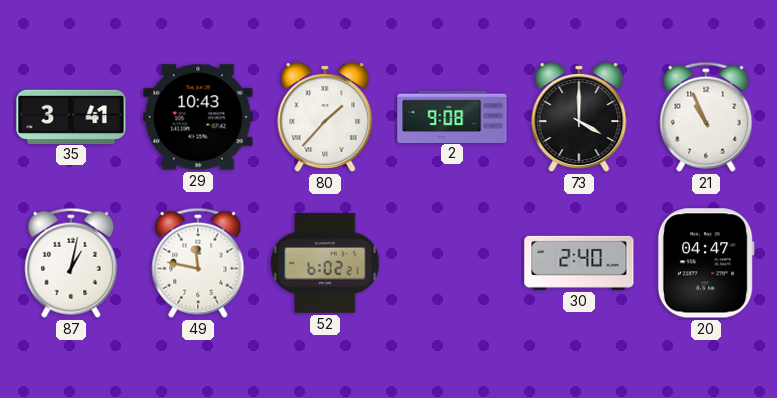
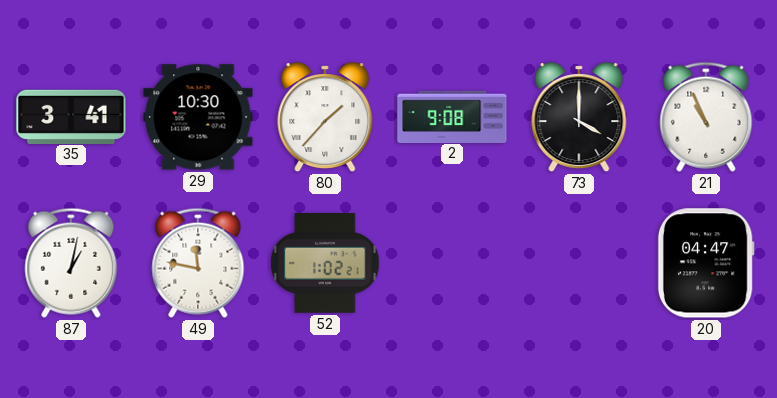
29: 10:43 -> 10:30 (198, 117)
52: 6:02 -> 1:02 (325, 263)
30: 2:40 -> none (579, 263)
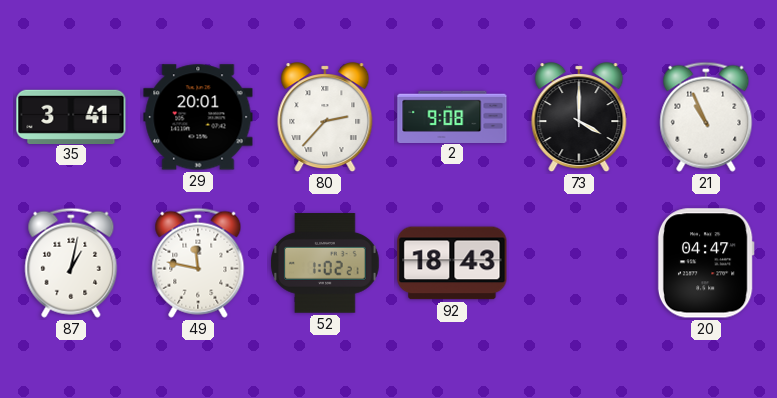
29: 10:30 -> 20:01 (198, 117)
80: 1:37 -> 2:37 (325, 118)
92: none -> 18:43 (452, 263)
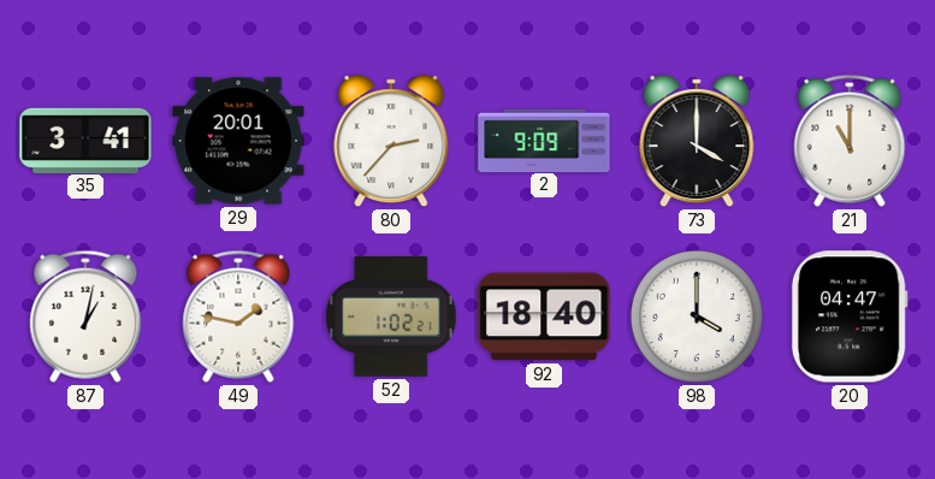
2: 9:08 -> 9:09 (544, 140)
21: 10:56 -> 11:00 (850, 141)
49: 11:47 -> 1:47 (238, 317)
92: 18:43 -> 18:40 (544, 317)
98: none -> 4:00 (697, 317)
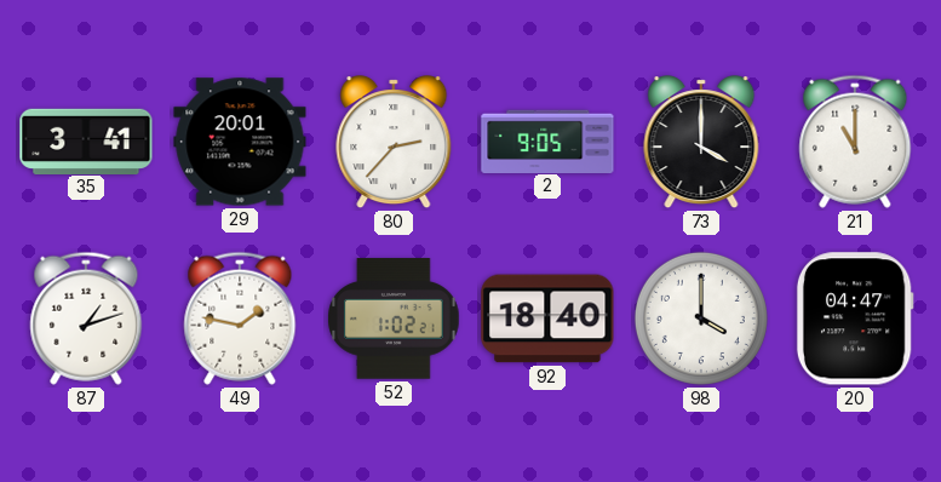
2: 9:09 -> 9:05 (547, 140)
87: 1:02 -> 1:12 (86, 319)
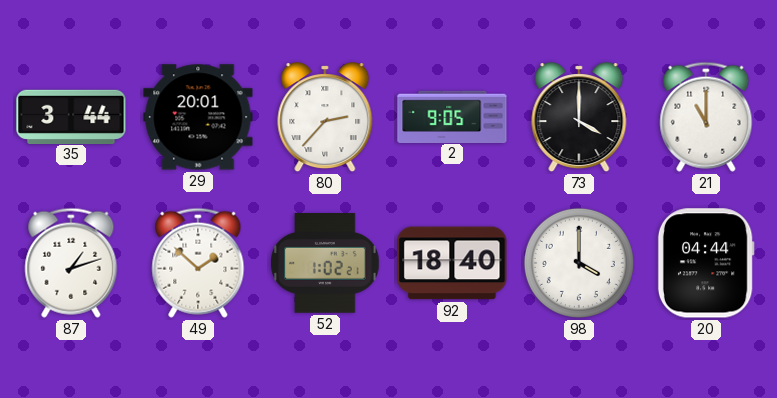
35: 3:41 -> 3:44 (71, 116)
49: 1:47 -> 1:52 (198, 263)
20: 04:47 -> 04:44 (706, 263)
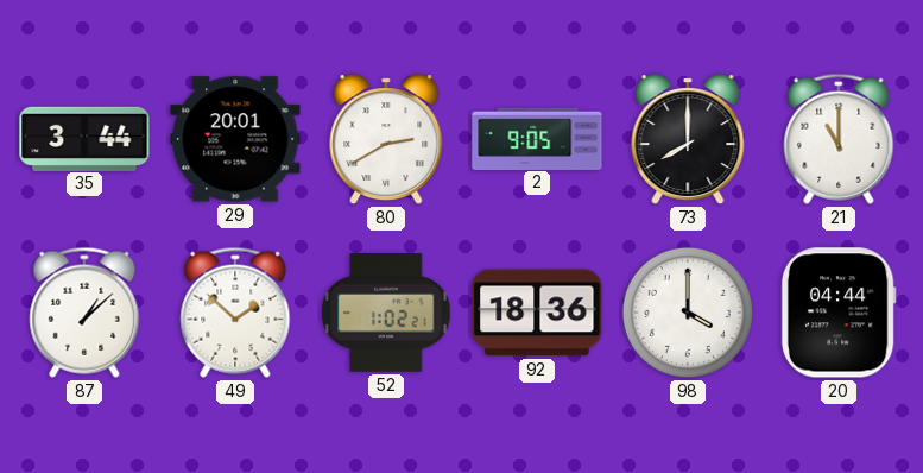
80: 2:37 -> 2:40 (386, 140)
73: 4:00 -> 8:00 (688, 140)
87: 1:12 -> 1:08 (84, 313)
92: 18:40 -> 18:36 (537, 313)
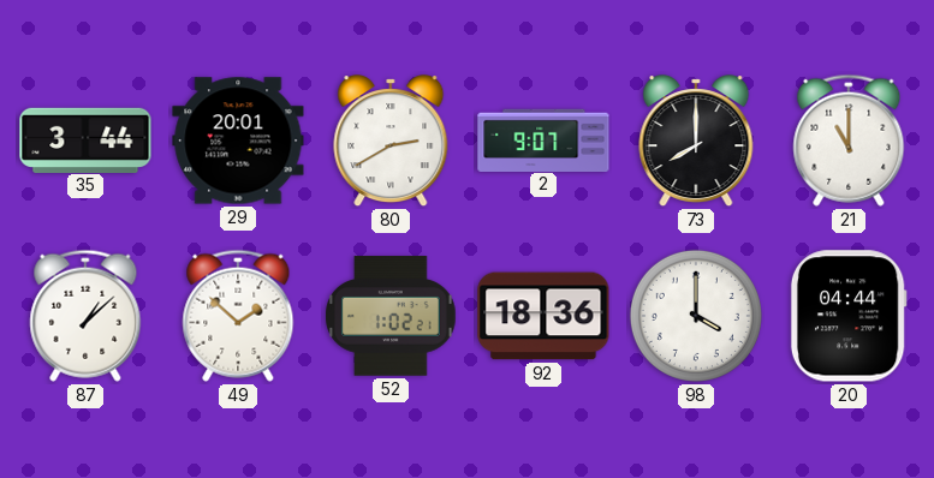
2: 9:05 -> 9:07 (543, 139)
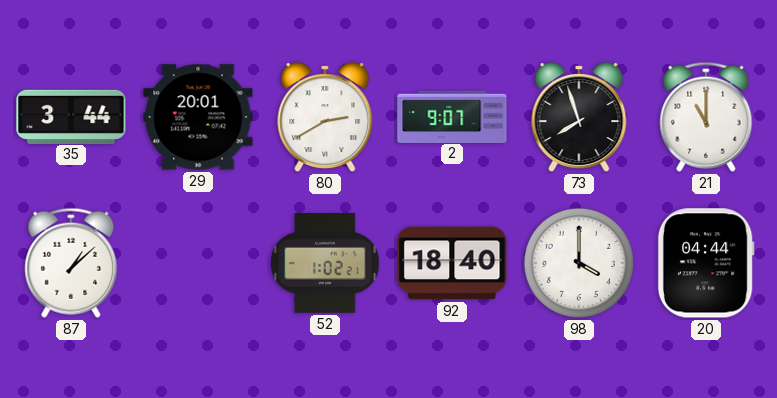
73: 8:00 -> 7:57 (579, 118)
49: 1:52 -> none (238, 316)
92: 18:36 -> 18:40 (452, 263)
